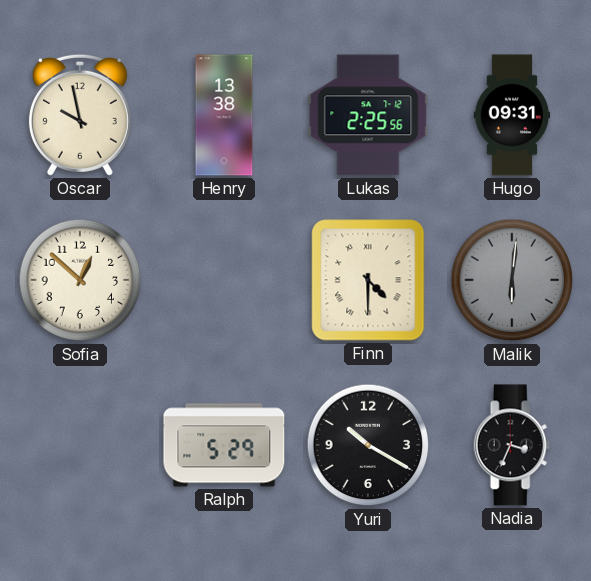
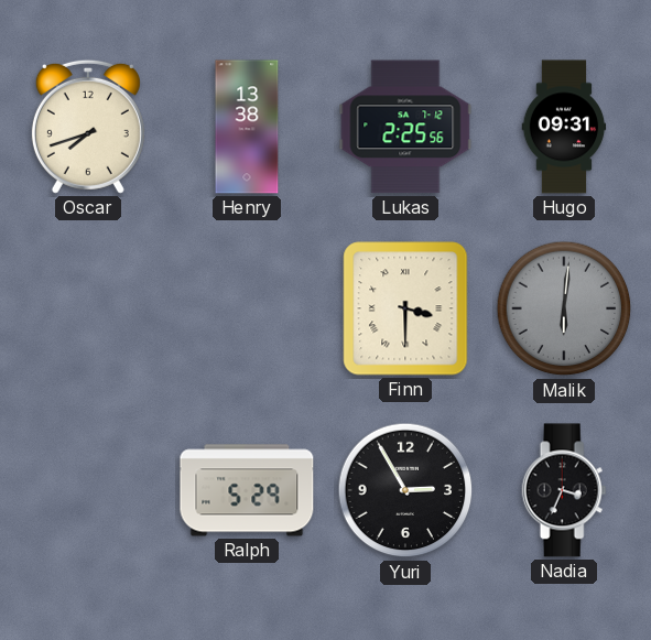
Oscar: 9:58 -> 7:42 (88, 127)
Sofia: 12:52 -> none (80, 280)
Finn: 4:30 -> 3:30 (405, 308)
Yuri: 10:20 -> 2:55 (405, 490)
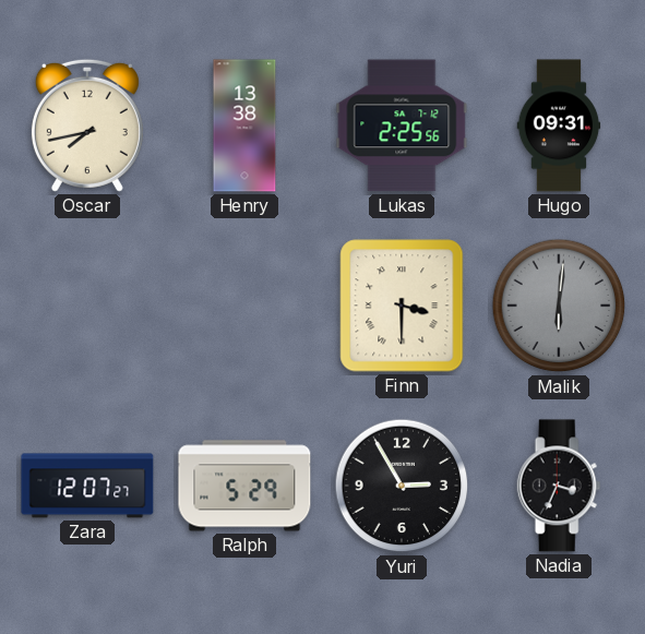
Oscar: 7:42 -> 7:43 (87, 125)
Zara: none -> 12:07 (87, 486)
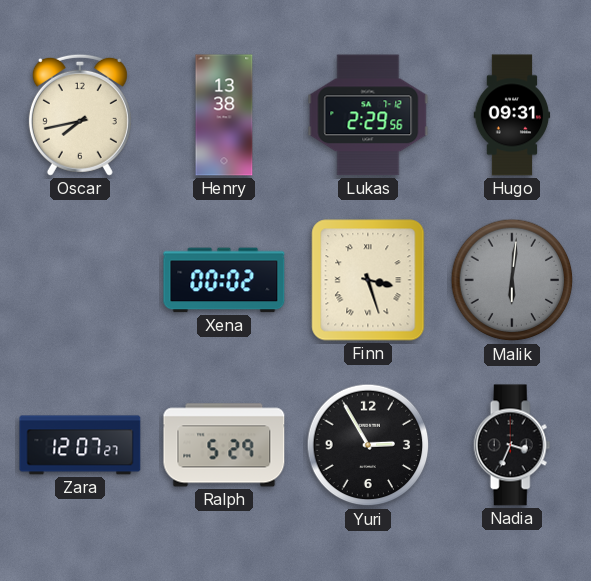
Lukas: 2:25 -> 2:29 (368, 115)
Xena: none -> 00:02 (224, 280)
Finn: 3:30 -> 3:27 (368, 280)
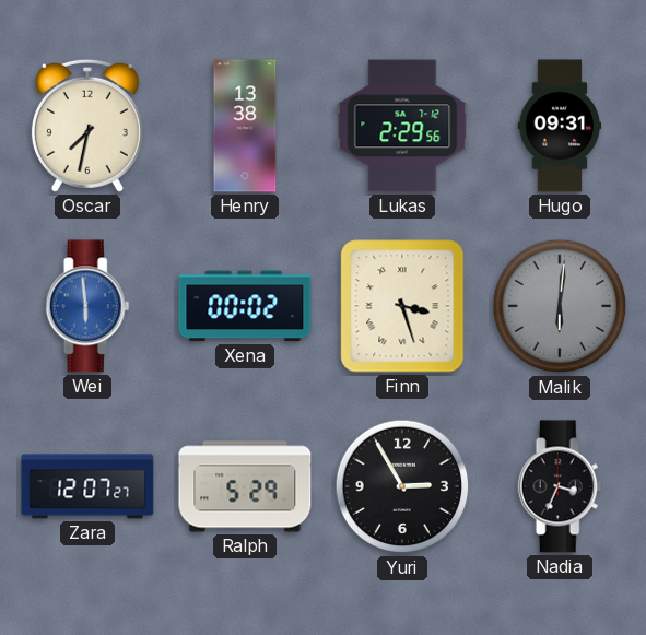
Oscar: 7:43 -> 7:32 (87, 126)
Wei: none -> 5:59 (87, 306)
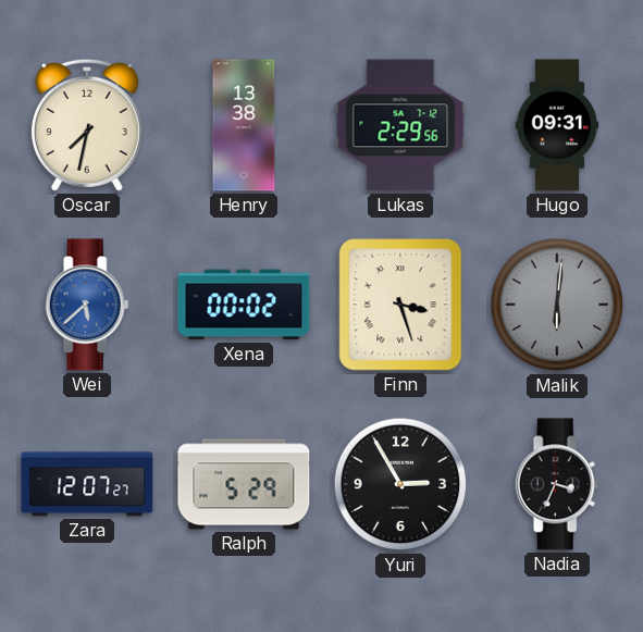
Wei: 5:59 -> 5:38 (87, 305)
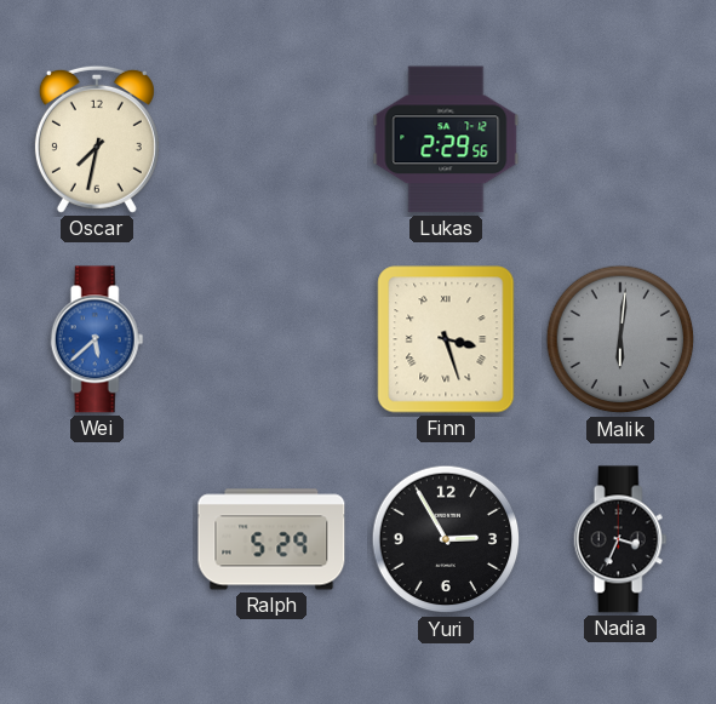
Henry: 13:38 -> none (244, 125)
Hugo: 09:31 -> none (557, 125)
Xena: 00:02 -> none (244, 305)
Zara: 12:07 -> none (87, 484)
